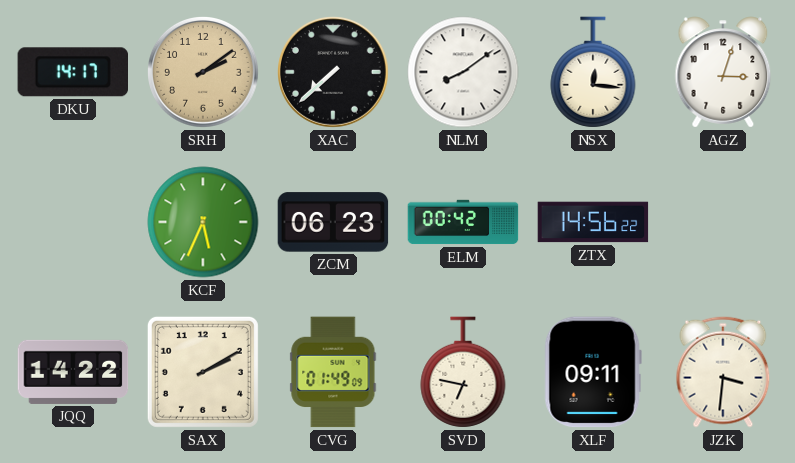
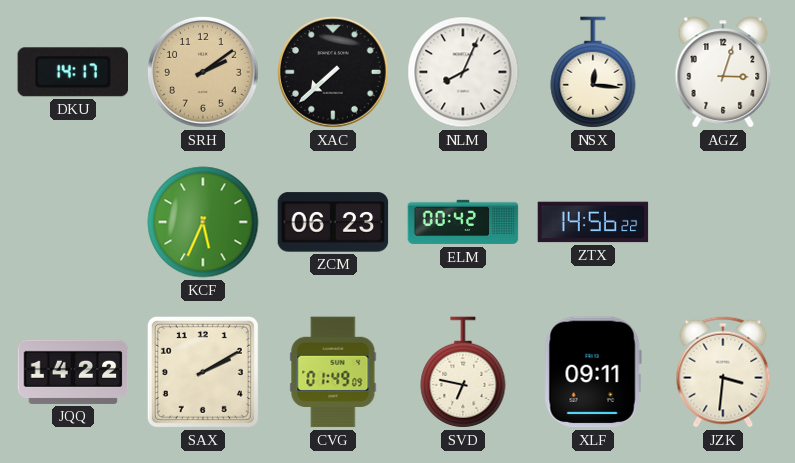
NLM: 8:09 -> 8:04 (463, 72)
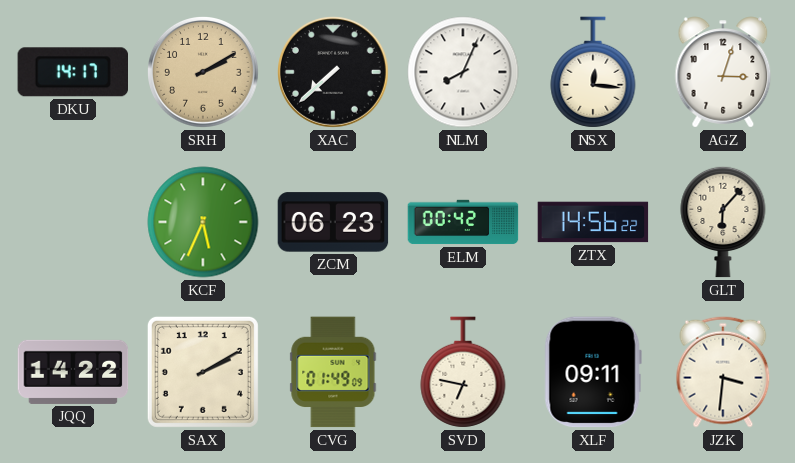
SRH: 2:09 -> 2:10 (204, 73)
GLT: none -> 6:07 (723, 222)
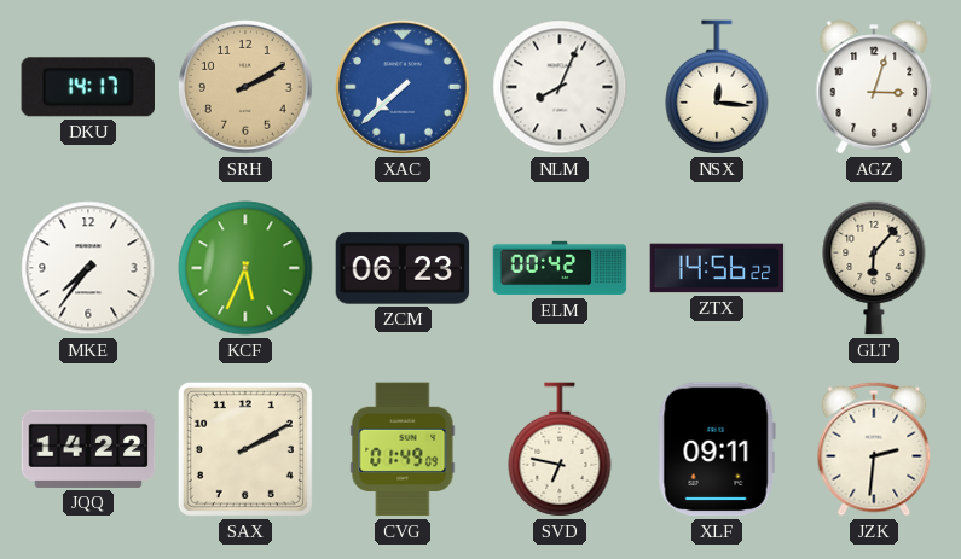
XAC dial: black -> blue (404, 88)
MKE: none -> 7:36 (88, 268)
JZK: 3:31 -> 2:31 (874, 449)
